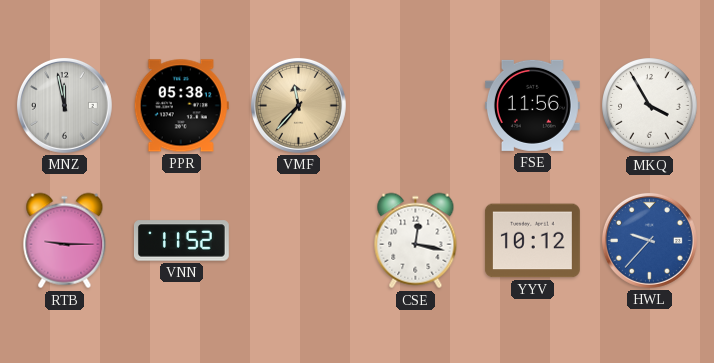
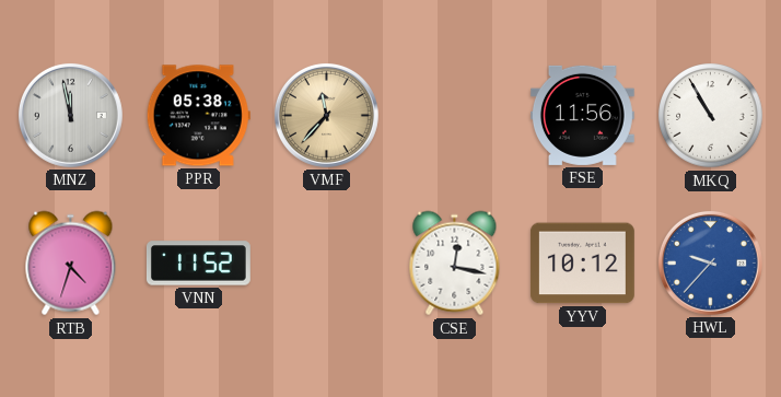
MKQ: 3:55 -> 10:55 (711, 116)
RTB: 9:15 -> 4:33 (71, 264)
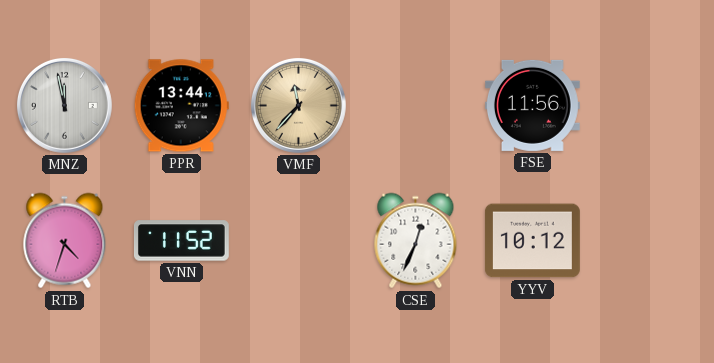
PPR: 05:38 -> 13:44 (181, 106)
MKQ: 10:55 -> none (711, 116)
CSE: 12:17 -> 12:34 (416, 241)
HWL: 9:37 -> none (710, 262)
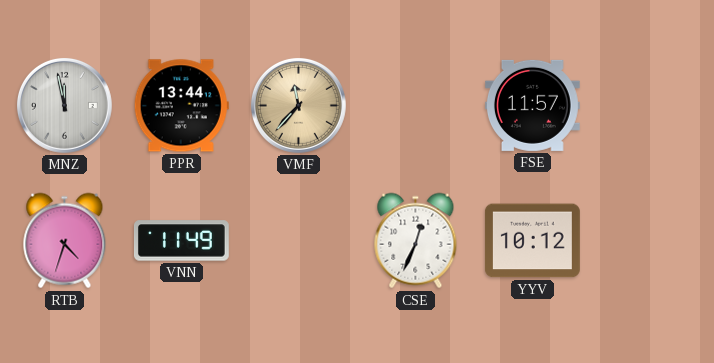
FSE: 11:56 -> 11:57 (532, 105)
VNN: 11:52 -> 11:49 (181, 241)
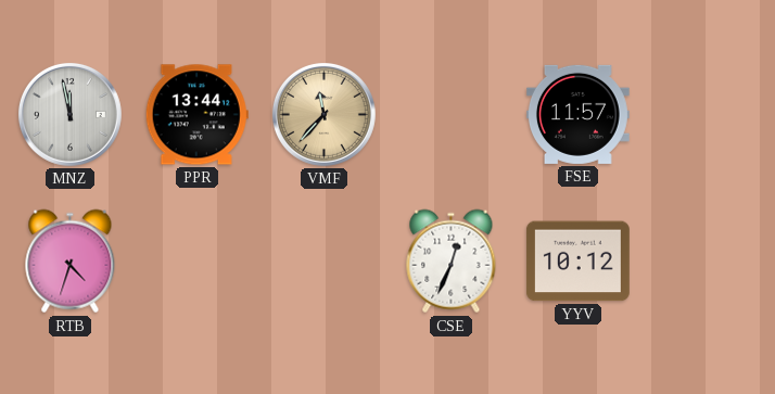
VNN: 11:49 -> none (181, 241)
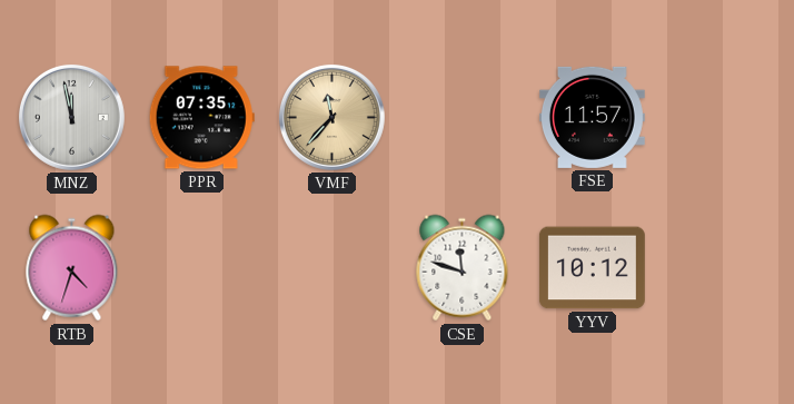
PPR: 13:44 -> 07:35 (201, 118)
CSE: 12:34 -> 11:48 (463, 268)
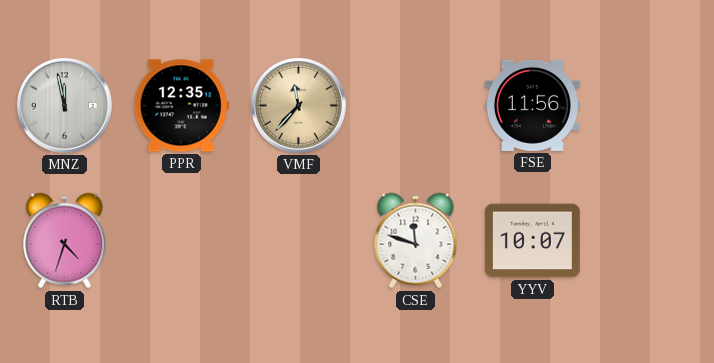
PPR: 07:35 -> 12:35 (181, 106)
FSE: 11:57 -> 11:56 (532, 105)
YYV: 10:12 -> 10:07 (532, 241)
